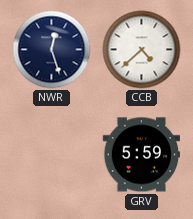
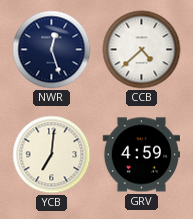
YCB: none -> 7:01 (52, 155)
GRV: 5:59 -> 4:59 (141, 155)
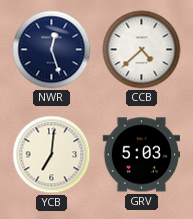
GRV: 4:59 -> 5:03 (141, 155)
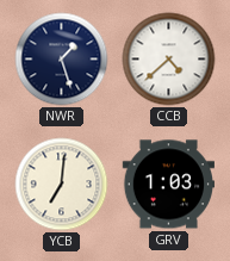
NWR: 12:27 -> 1:27 (62, 60)
GRV: 5:03 -> 1:03 (168, 185)
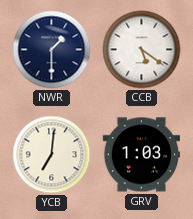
NWR: 1:27 -> 1:30 (52, 50)
CCB: 4:38 -> 5:21 (142, 50)
